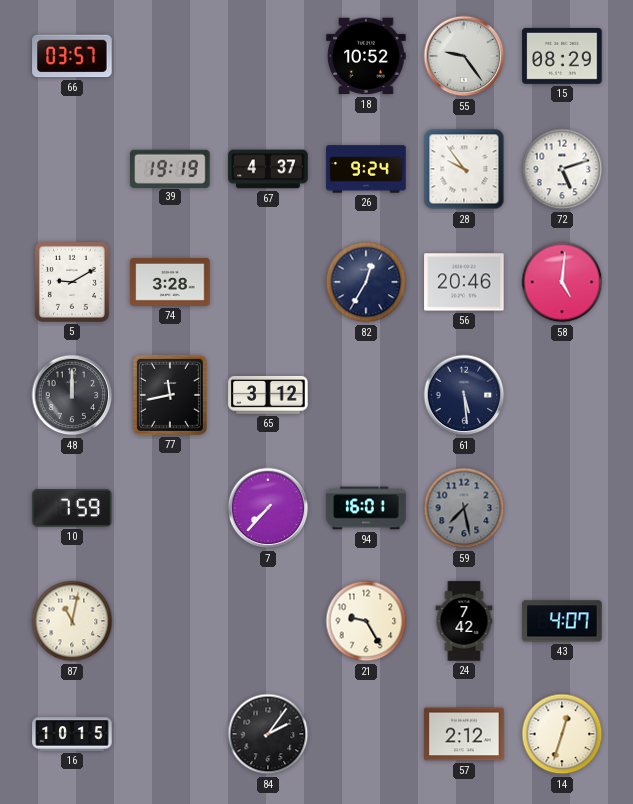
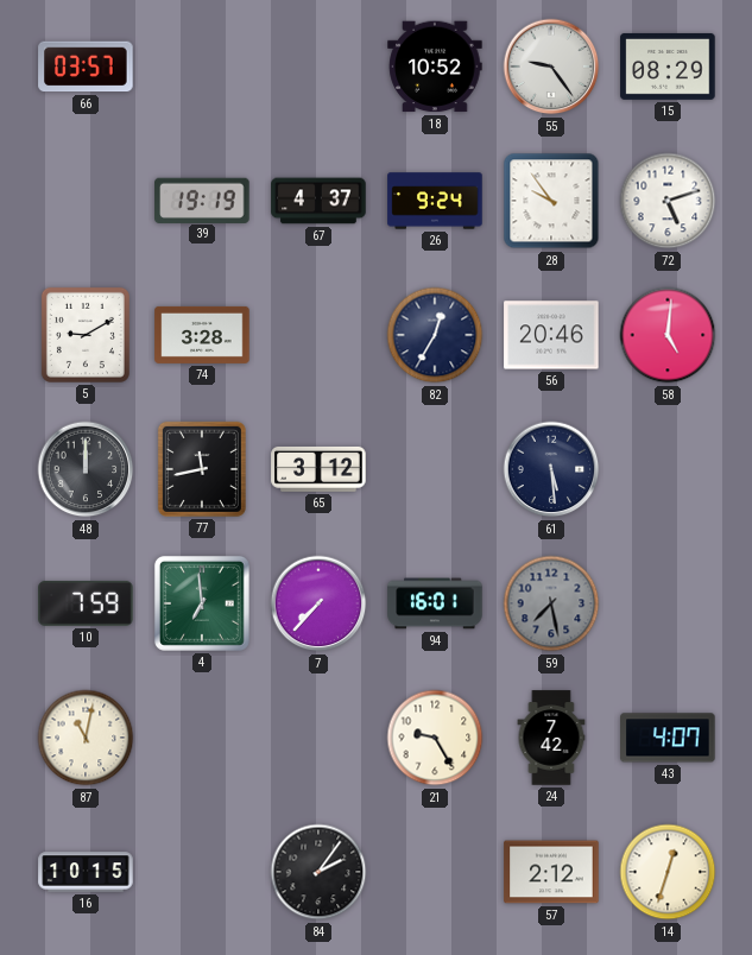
4: none -> 6:59 (202, 603)
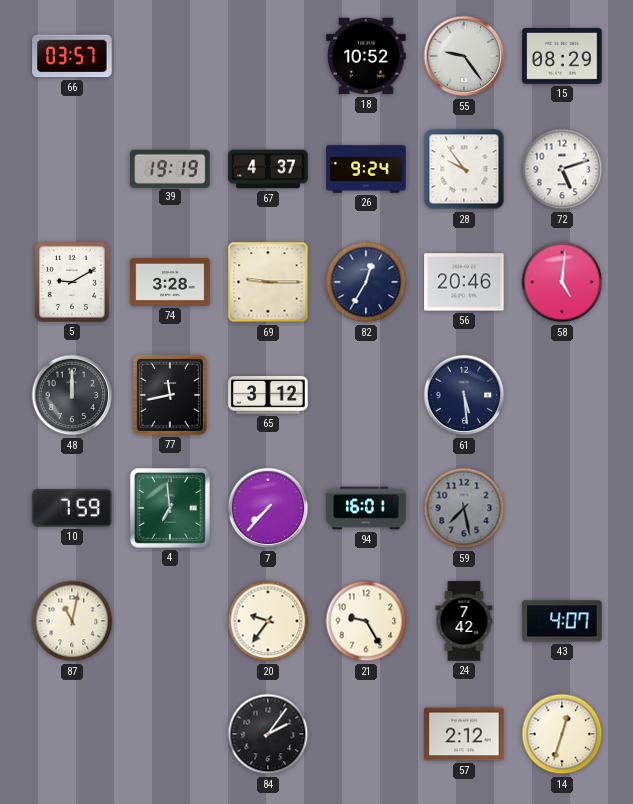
69: none -> 9:15 (268, 282)
20: none -> 9:36 (268, 621)
16: 10:15 -> none (86, 872)
